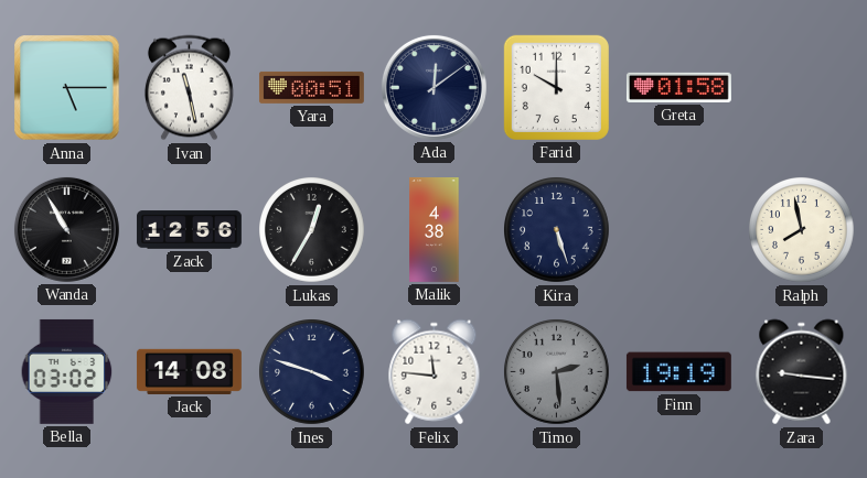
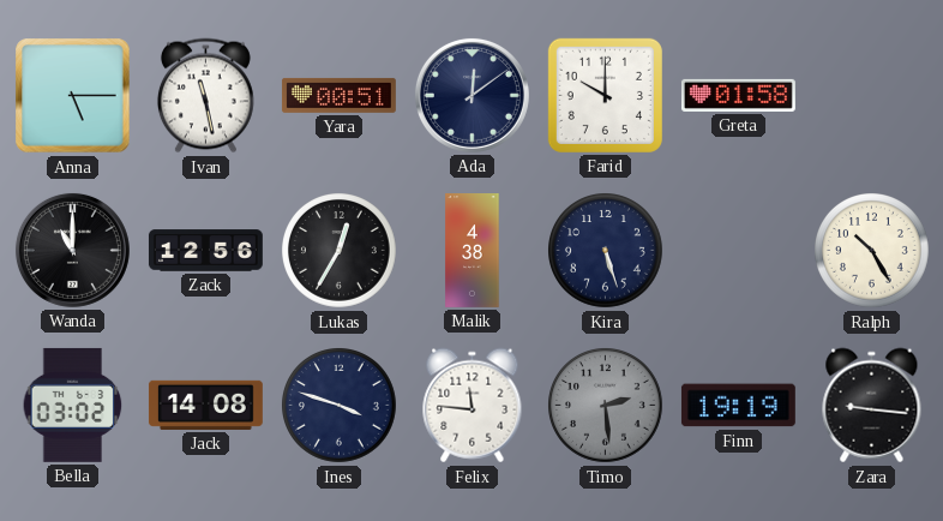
Wanda: 10:55 -> 11:00 (72, 250)
Ralph: 7:58 -> 10:25 (872, 251)
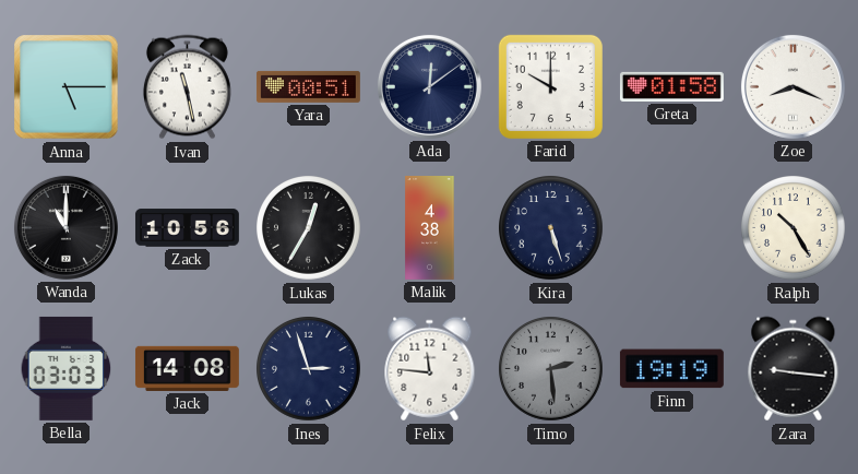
Zoe: none -> 8:19 (793, 86)
Zack: 12:56 -> 10:56 (187, 228)
Bella: 03:02 -> 03:03 (67, 368)
Ines: 3:48 -> 2:57 (309, 369)
